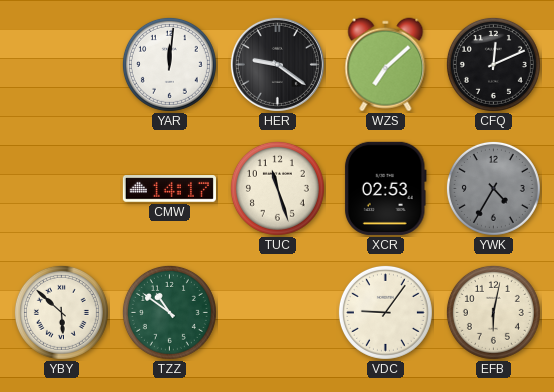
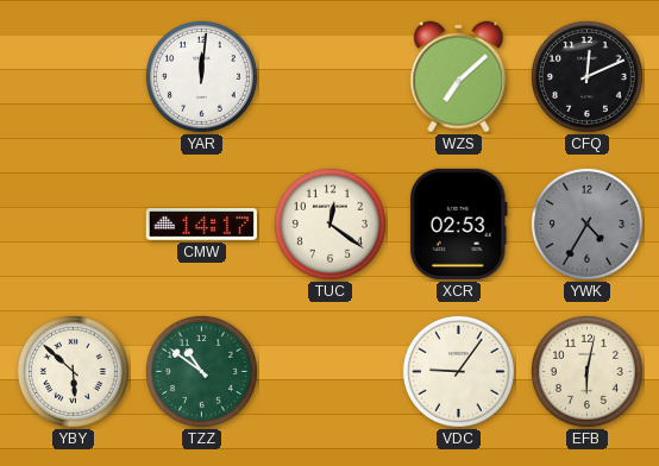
HER: 9:21 -> none (277, 64)
TUC: 11:27 -> 12:21 (329, 223)
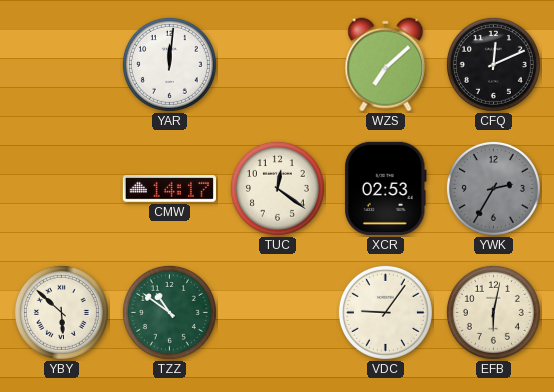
YWK: 4:35 -> 2:35 (493, 188)
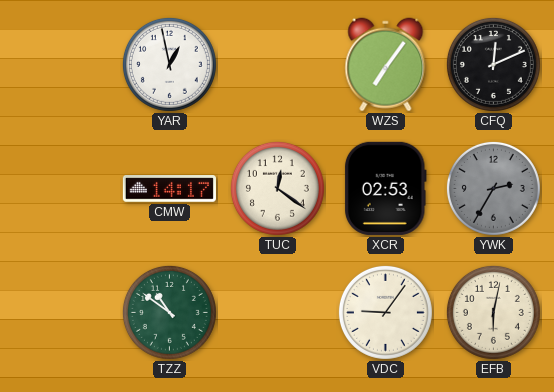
YAR: 12:01 -> 12:58 (169, 64)
WZS: 7:08 -> 7:06 (386, 65)
YBY: 5:52 -> none (61, 312)
